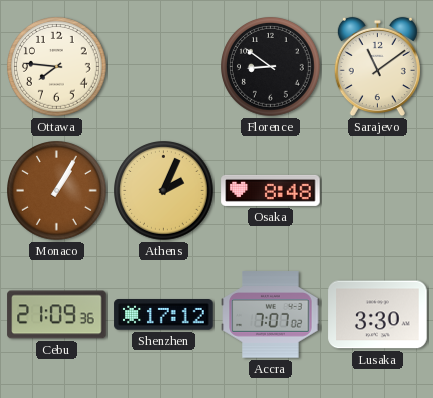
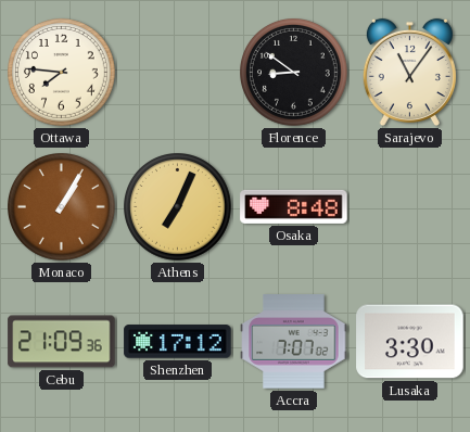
Sarajevo: 11:09 -> 11:06 (409, 73)
Athens: 2:04 -> 7:04 (178, 207)
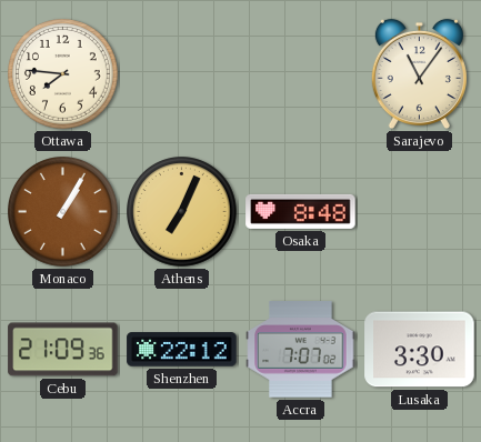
Florence: 8:51 -> none (294, 73)
Shenzhen: 17:12 -> 22:12 (182, 350)
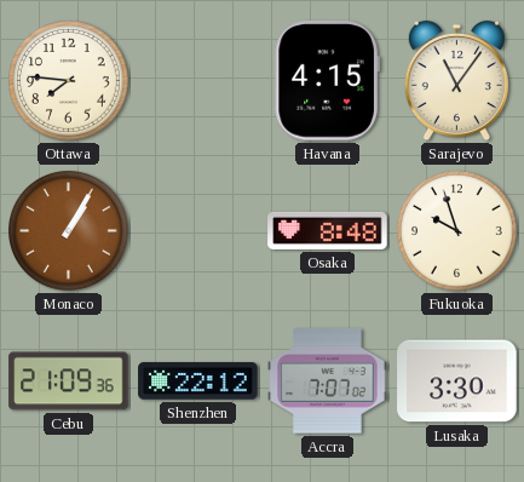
Havana: none -> 4:15 (327, 81)
Athens: 7:04 -> none (182, 212)
Fukuoka: none -> 9:57 (457, 231)
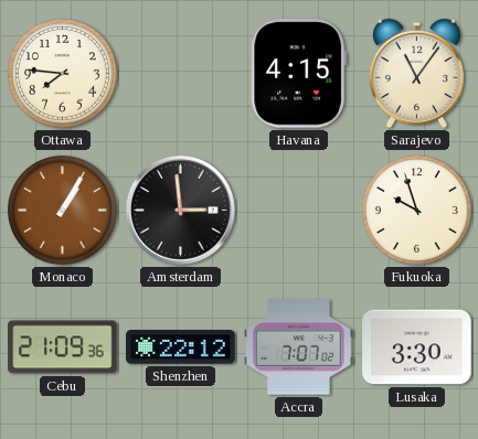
Amsterdam: none -> 2:59 (180, 210)
Osaka: 8:48 -> none (328, 230)
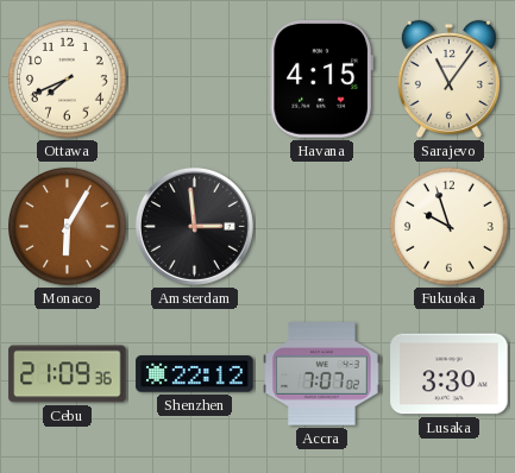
Ottawa: 7:46 -> 7:41 (68, 80)
Monaco: 1:05 -> 6:05 (68, 227)
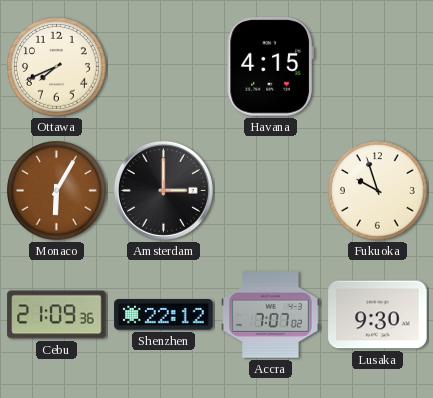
Sarajevo: 11:06 -> none (448, 80)
Amsterdam: 2:59 -> 3:00 (163, 190)
Lusaka: 3:30 -> 9:30 (378, 315)
